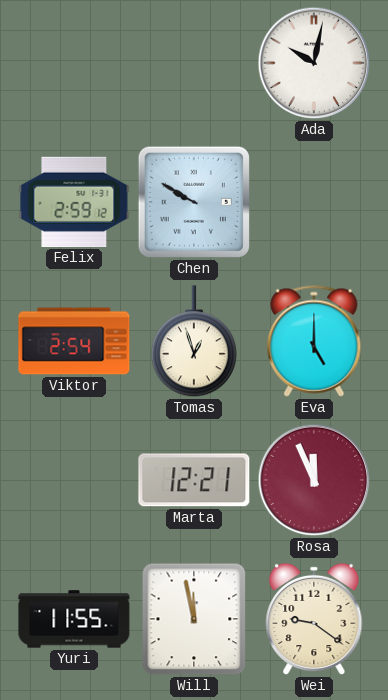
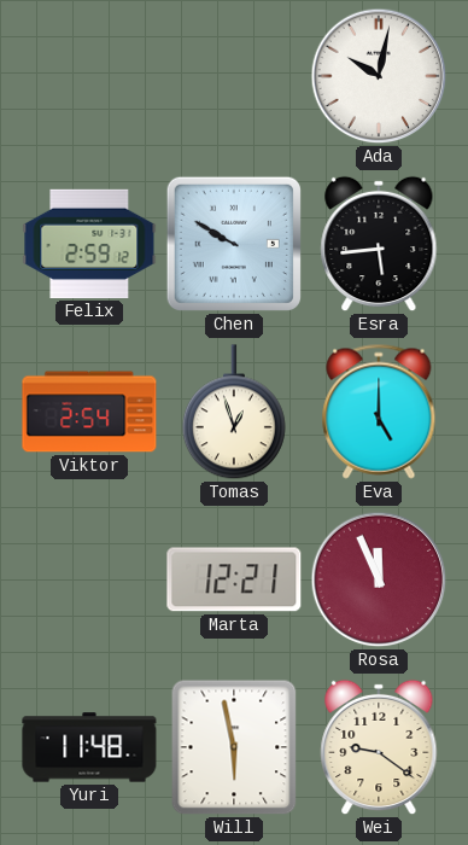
Esra: none -> 5:44 (379, 244)
Yuri: 11:55 -> 11:48 (89, 747)
Will: 11:58 -> 5:58 (234, 747)
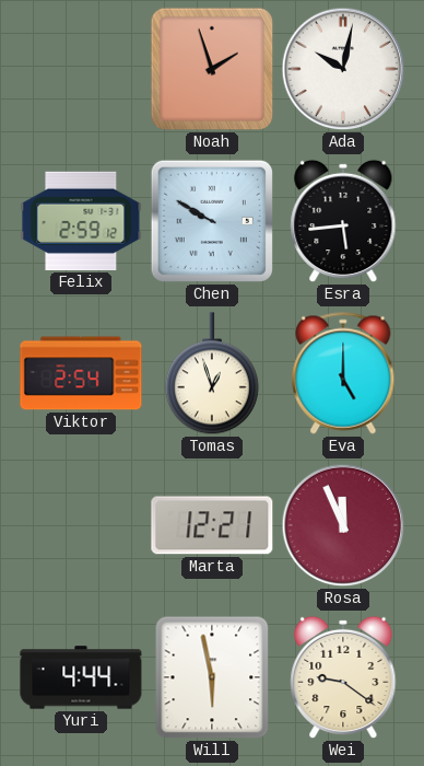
Noah: none -> 1:57 (212, 69)
Yuri: 11:48 -> 4:44 (81, 677)
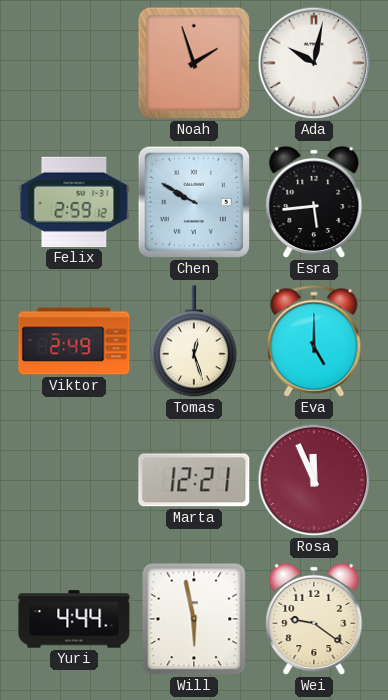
Viktor: 2:54 -> 2:49 (74, 341)
Tomas: 12:57 -> 12:27 (194, 342)
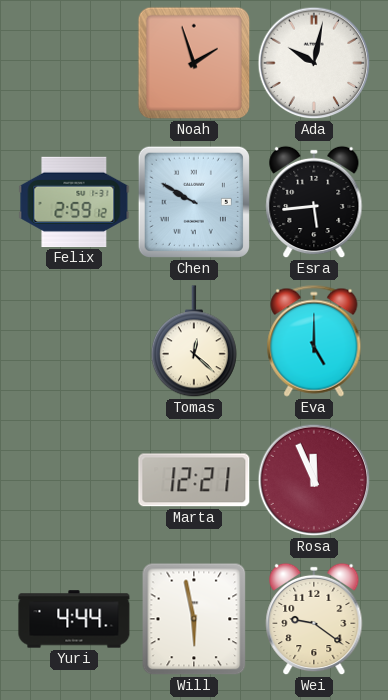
Viktor: 2:49 -> none (74, 341)
Tomas: 12:27 -> 12:22 (194, 342)
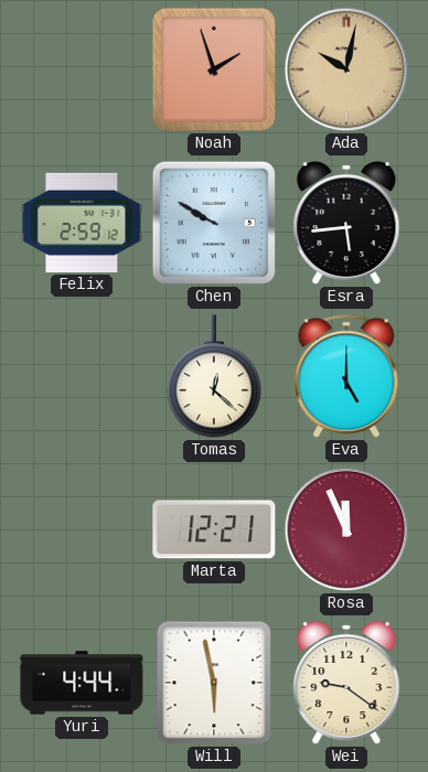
Ada dial: white -> champagne (346, 69)
